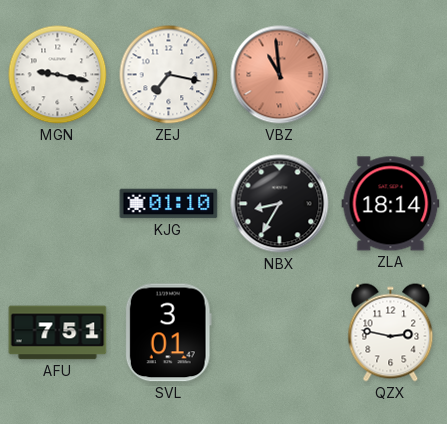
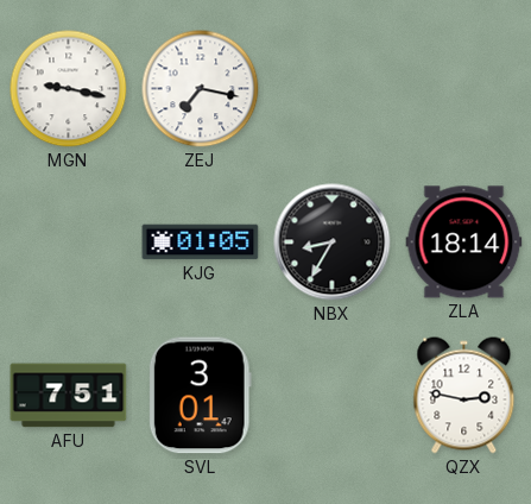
VBZ: 10:59 -> none (280, 75)
KJG: 01:10 -> 01:05 (201, 242)
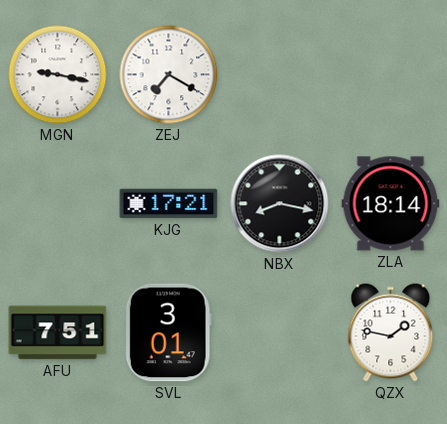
ZEJ: 7:17 -> 7:20 (169, 75)
KJG: 01:05 -> 17:21 (169, 204)
NBX: 8:35 -> 8:17 (280, 204)
QZX: 2:47 -> 1:47 (391, 333)
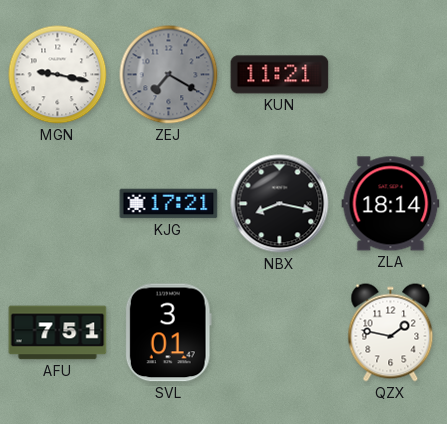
ZEJ dial: white -> grey (169, 75)
KUN: none -> 11:21 (280, 75)
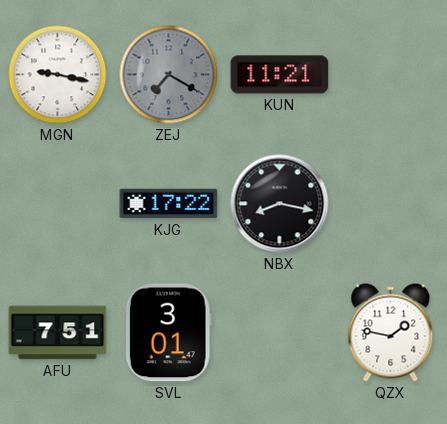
KJG: 17:21 -> 17:22 (169, 204)
ZLA: 18:14 -> none (391, 204)
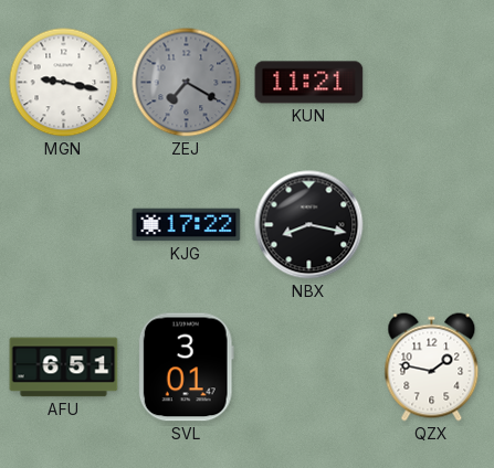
AFU: 7:51 -> 6:51 (64, 368)
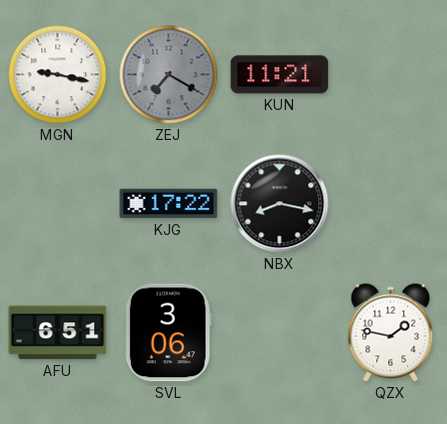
SVL: 3:01 -> 3:06 (168, 333)
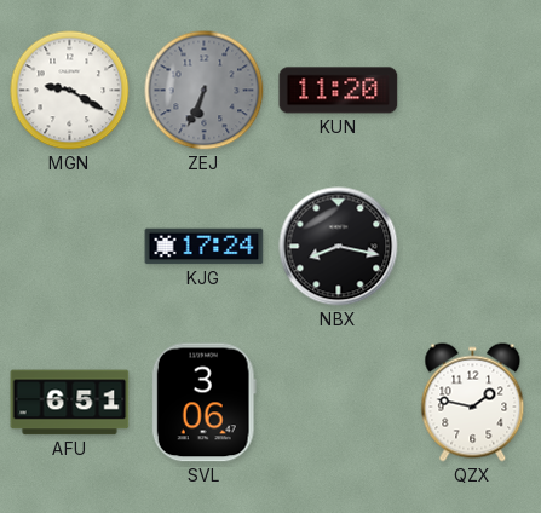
MGN: 9:17 -> 9:20 (70, 91)
ZEJ: 7:20 -> 6:34 (205, 91)
KUN: 11:21 -> 11:20 (339, 91)
KJG: 17:22 -> 17:24 (205, 247)
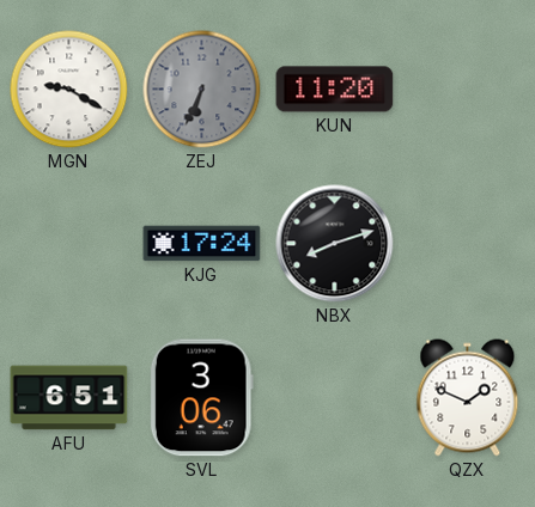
NBX: 8:17 -> 8:12 (335, 244)
QZX: 1:47 -> 1:49 (468, 398)
